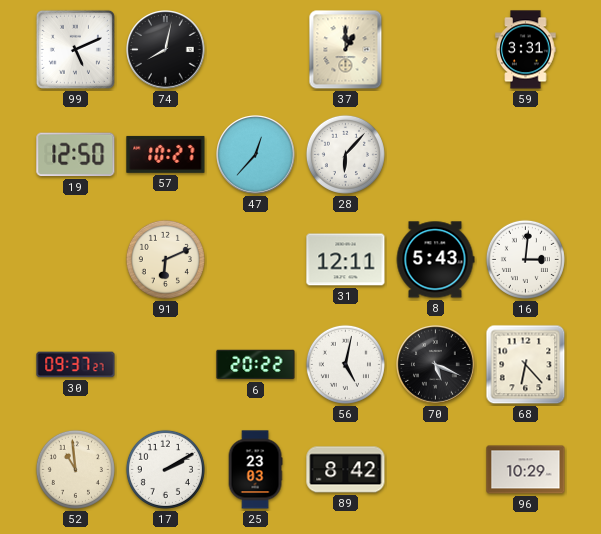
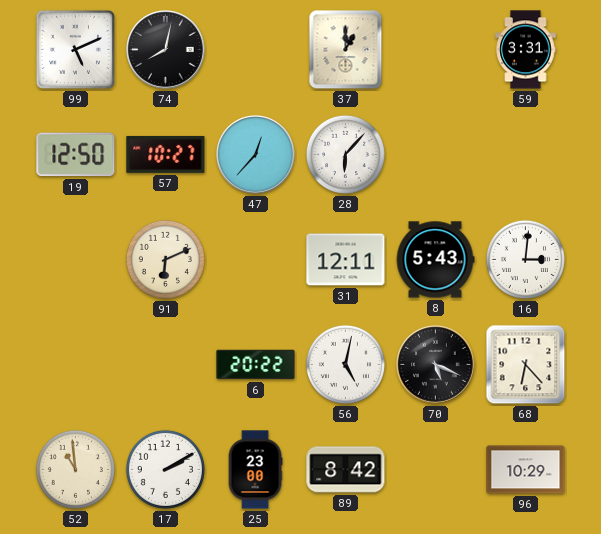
30: 09:37 -> none (76, 365)
25: 23:03 -> 23:00 (255, 470)
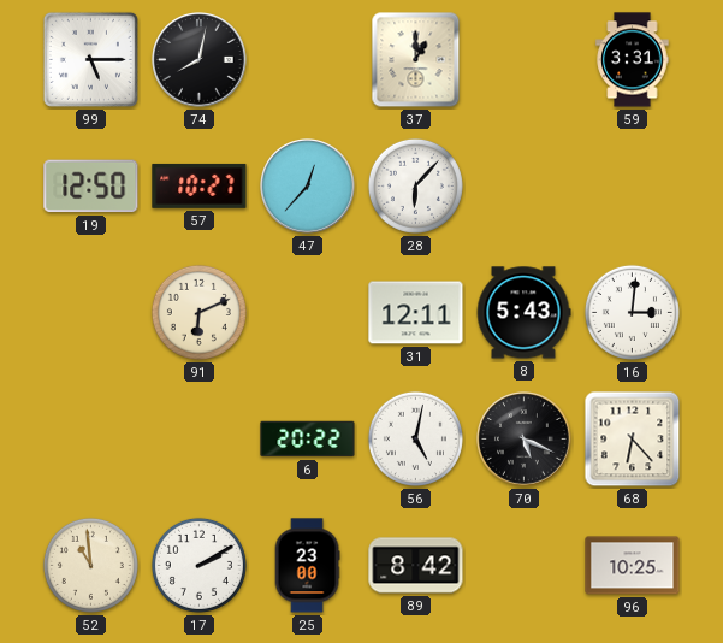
99: 5:11 -> 5:15 (90, 59)
96: 10:29 -> 10:25 (633, 566)
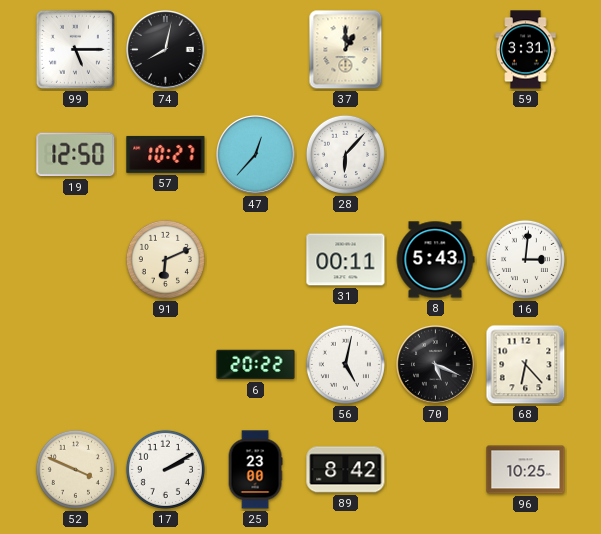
31: 12:11 -> 00:11 (346, 260)
52: 10:59 -> 3:49 (75, 469)
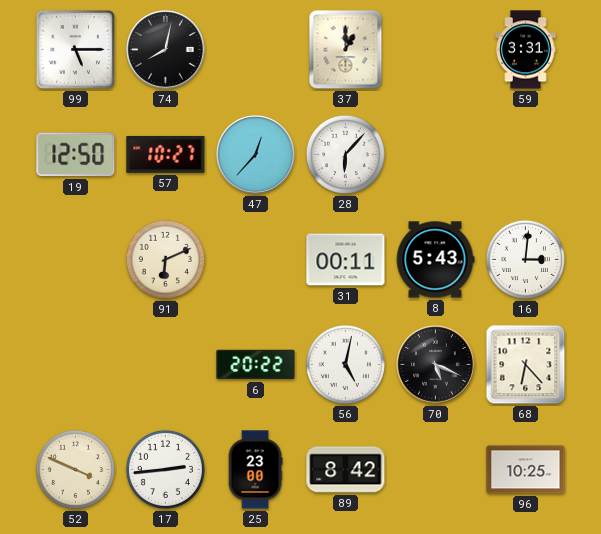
17: 2:10 -> 2:44 (165, 469)
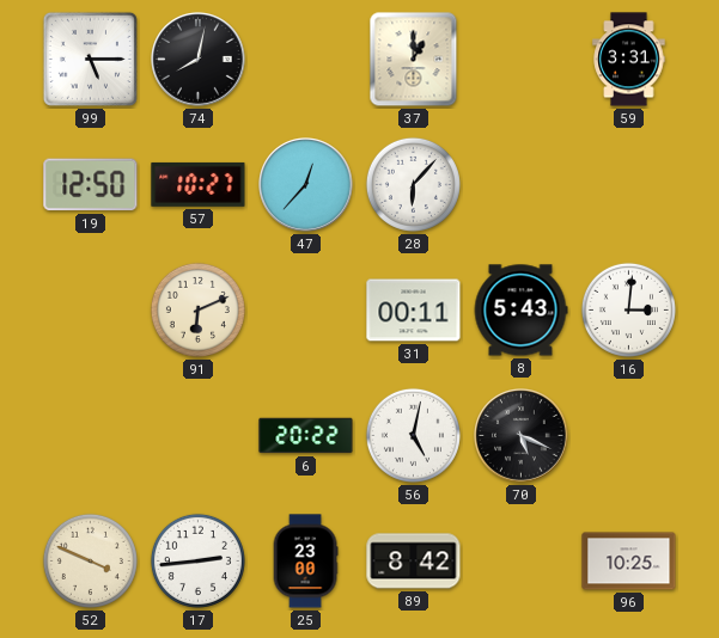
68: 6:23 -> none (526, 365)
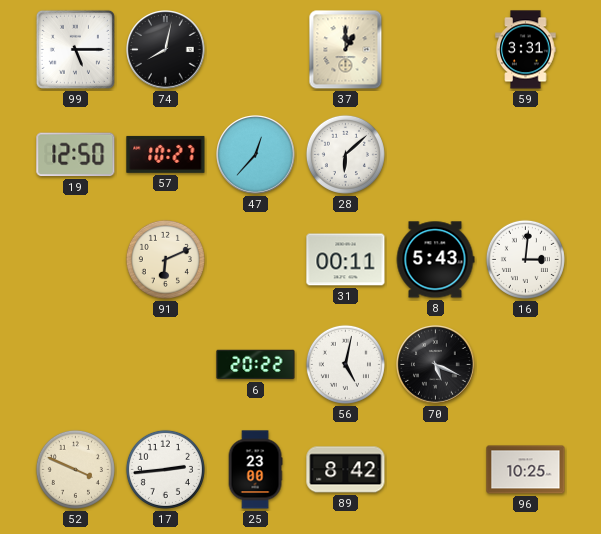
28: 6:07 -> 6:08 (345, 154)
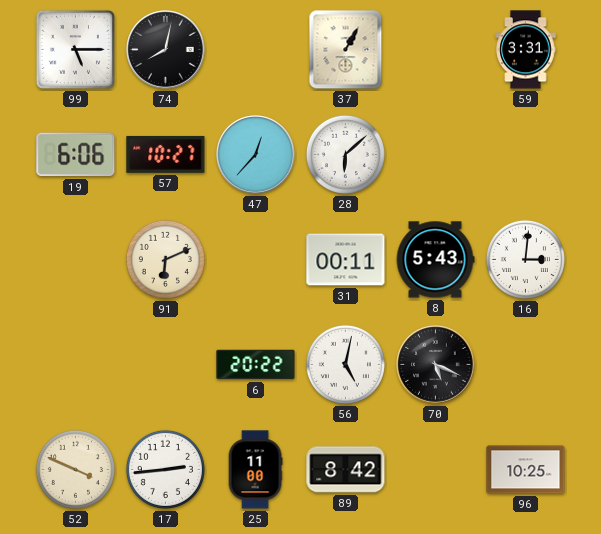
37: 1:00 -> 1:05 (346, 50)
19: 12:50 -> 6:06 (76, 155)
25: 23:00 -> 11:00 (255, 470)
